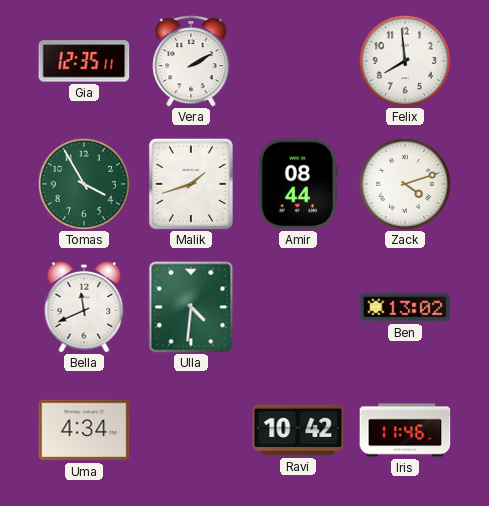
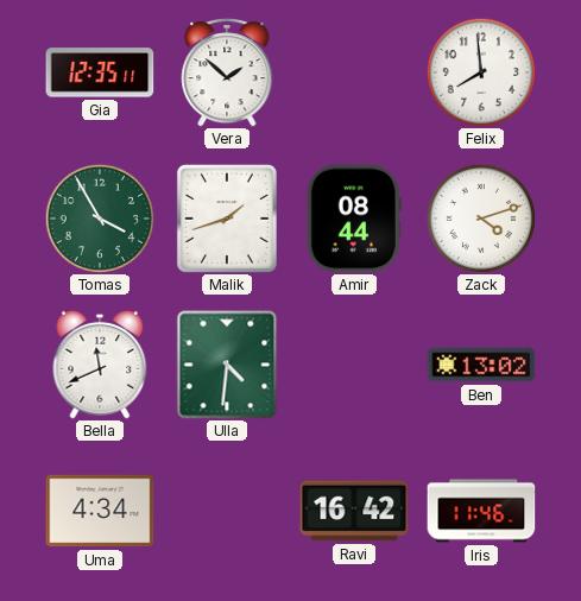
Vera: 2:10 -> 1:52 (227, 74)
Ravi: 10:42 -> 16:42 (354, 511)
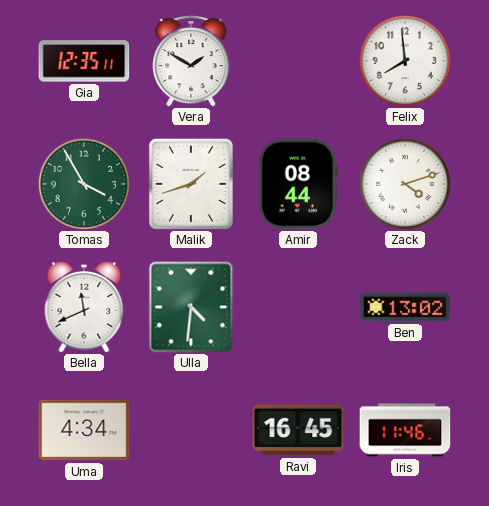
Vera: 1:52 -> 1:50 (191, 62)
Ravi: 16:42 -> 16:45 (298, 430)
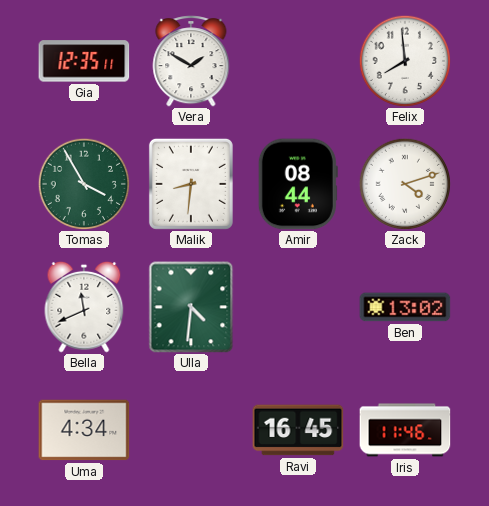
Malik: 1:42 -> 8:31 (191, 184)
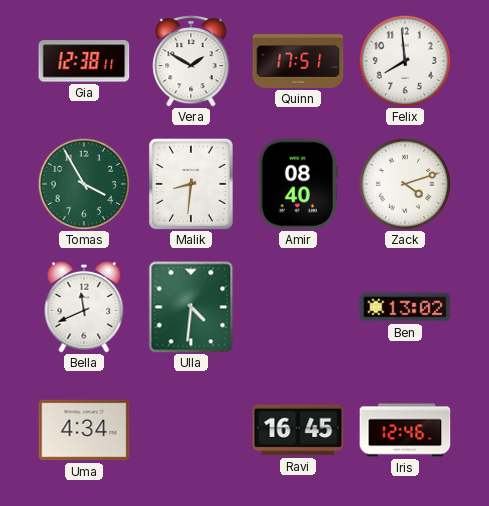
Gia: 12:35 -> 12:38 (84, 61)
Quinn: none -> 17:51 (298, 62)
Amir: 08:44 -> 08:40 (298, 184)
Iris: 11:46 -> 12:46 (405, 430)
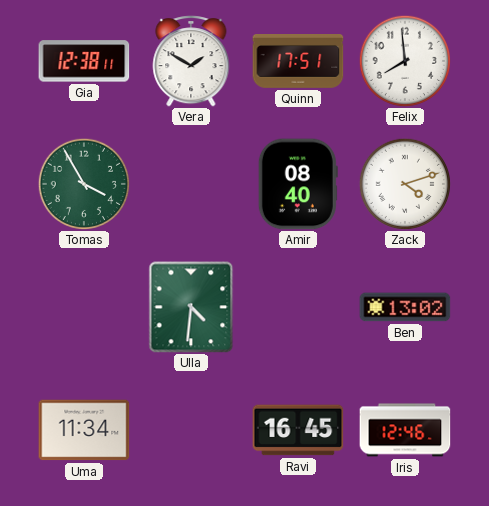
Malik: 8:31 -> none (191, 184)
Bella: 11:41 -> none (84, 307)
Uma: 4:34 -> 11:34 (84, 430)
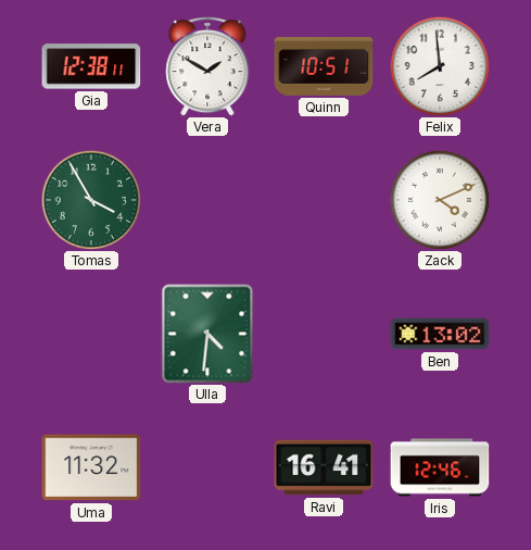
Quinn: 17:51 -> 10:51 (324, 67)
Amir: 08:40 -> none (298, 184)
Zack: 4:12 -> 4:11 (439, 199)
Uma: 11:34 -> 11:32 (91, 467)
Ravi: 16:45 -> 16:41 (324, 467)
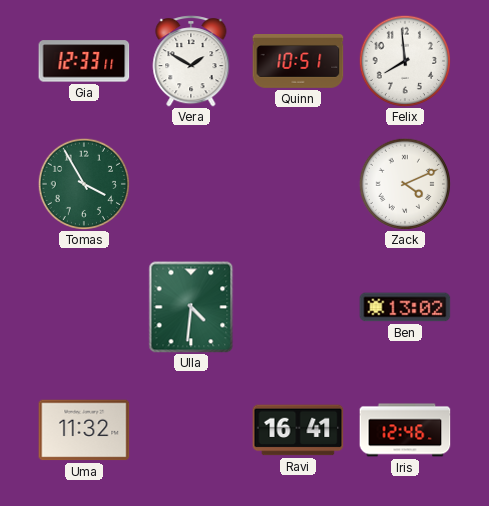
Gia: 12:38 -> 12:33 (84, 61)
